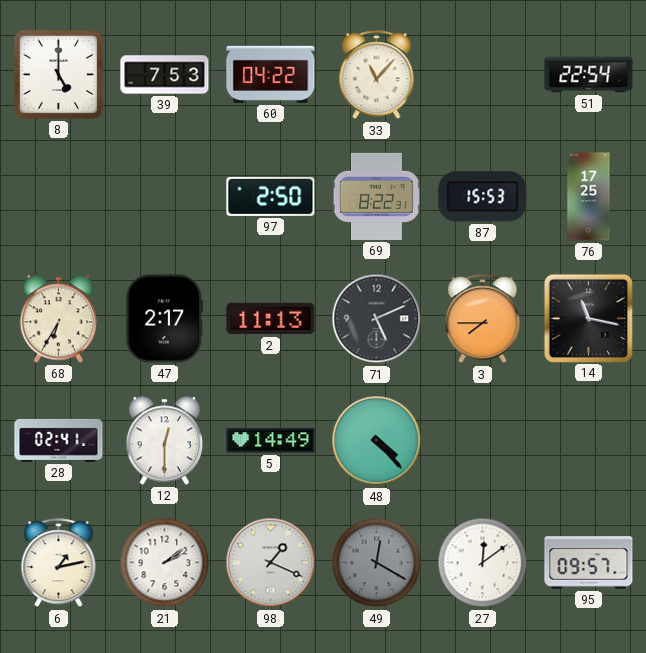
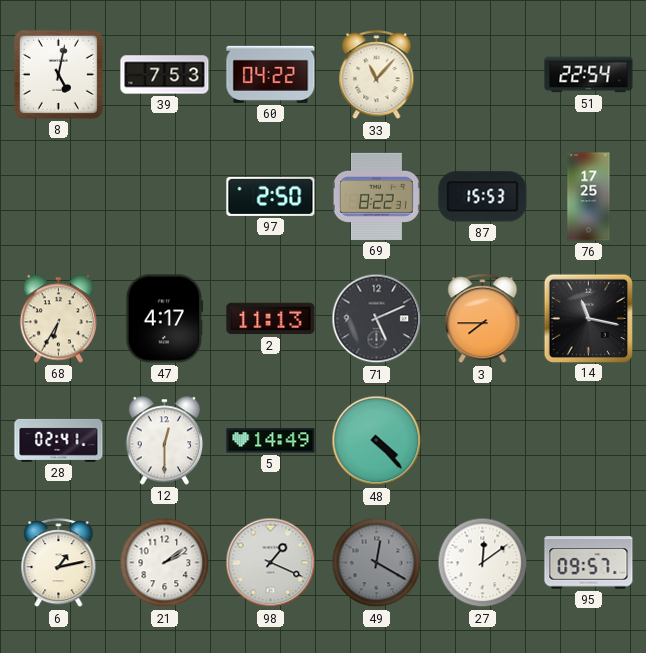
8: 5:00 -> 5:02 (58, 74)
47: 2:17 -> 4:17 (165, 319)
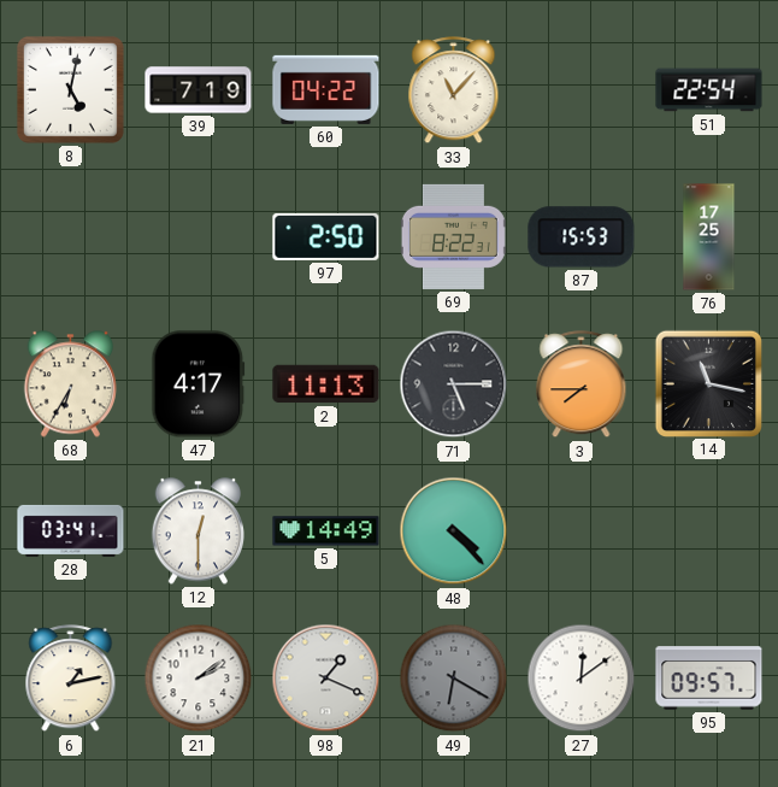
39: 7:53 -> 7:19 (199, 90)
71: 5:11 -> 5:15 (454, 384)
28: 02:41 -> 03:41 (71, 530)
49: 12:20 -> 6:20 (454, 679)
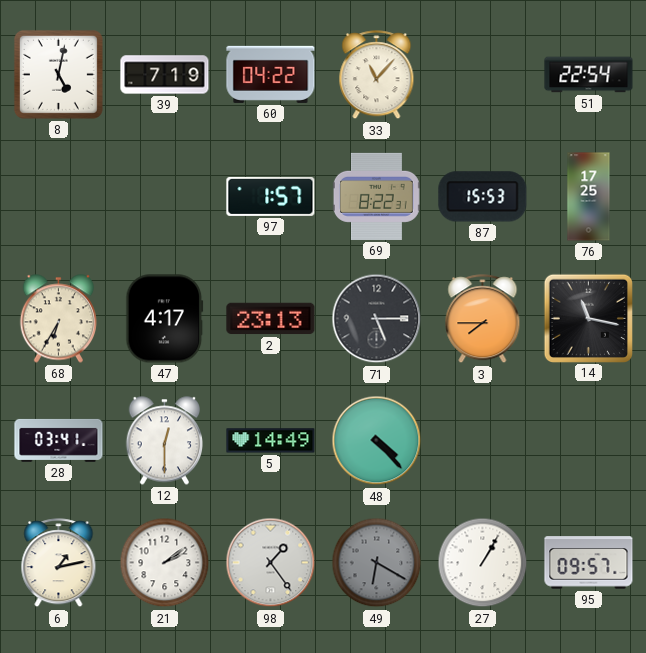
97: 2:50 -> 1:57 (271, 196)
2: 11:13 -> 23:13 (271, 319)
98: 1:19 -> 1:24 (271, 563)
27: 12:09 -> 1:05 (483, 563)
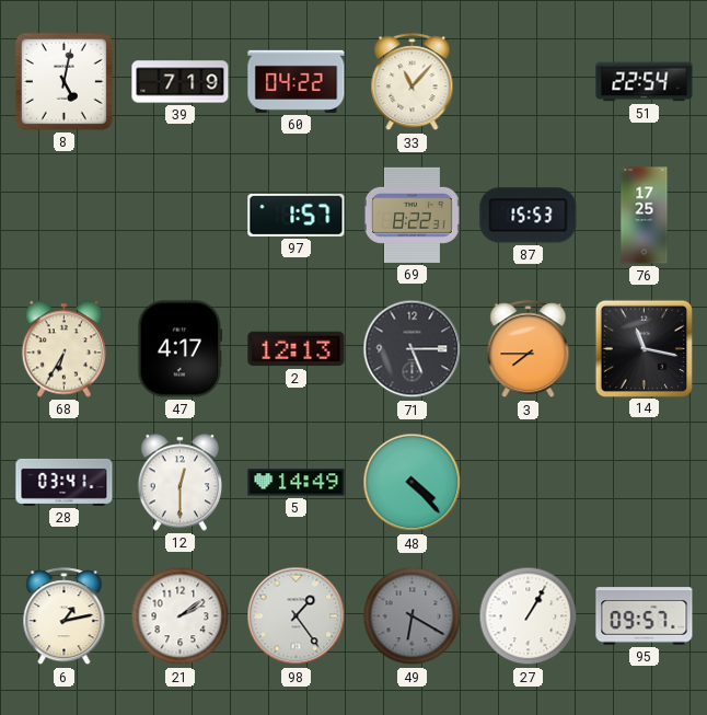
2: 23:13 -> 12:13 (297, 349)
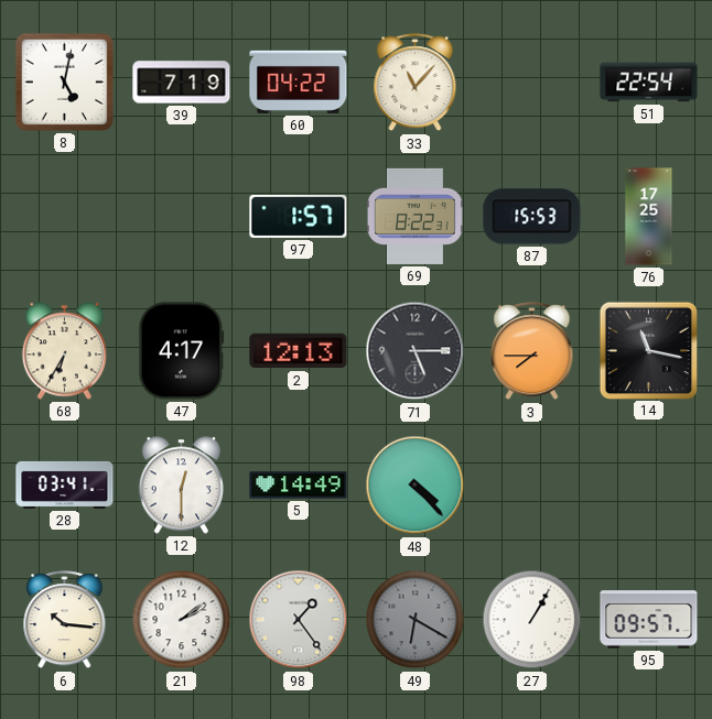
6: 1:13 -> 10:16 (65, 620)
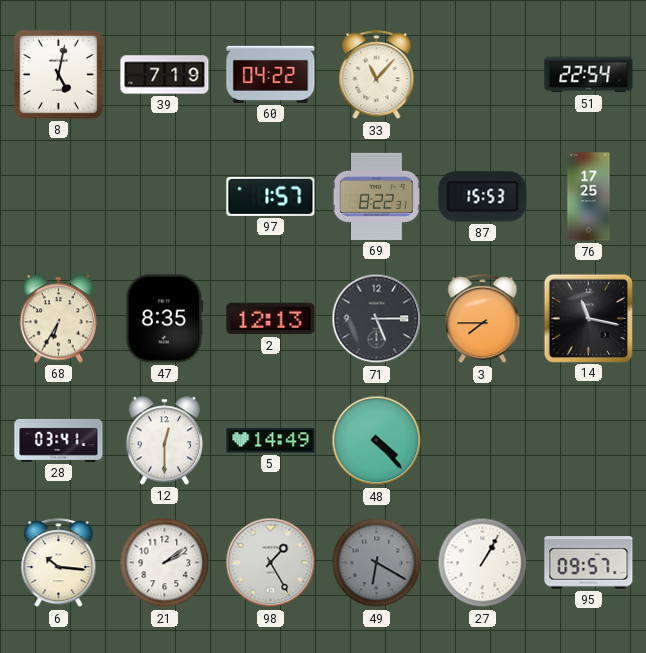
47: 4:17 -> 8:35 (165, 319)
98: 1:24 -> 1:25 (271, 563)
